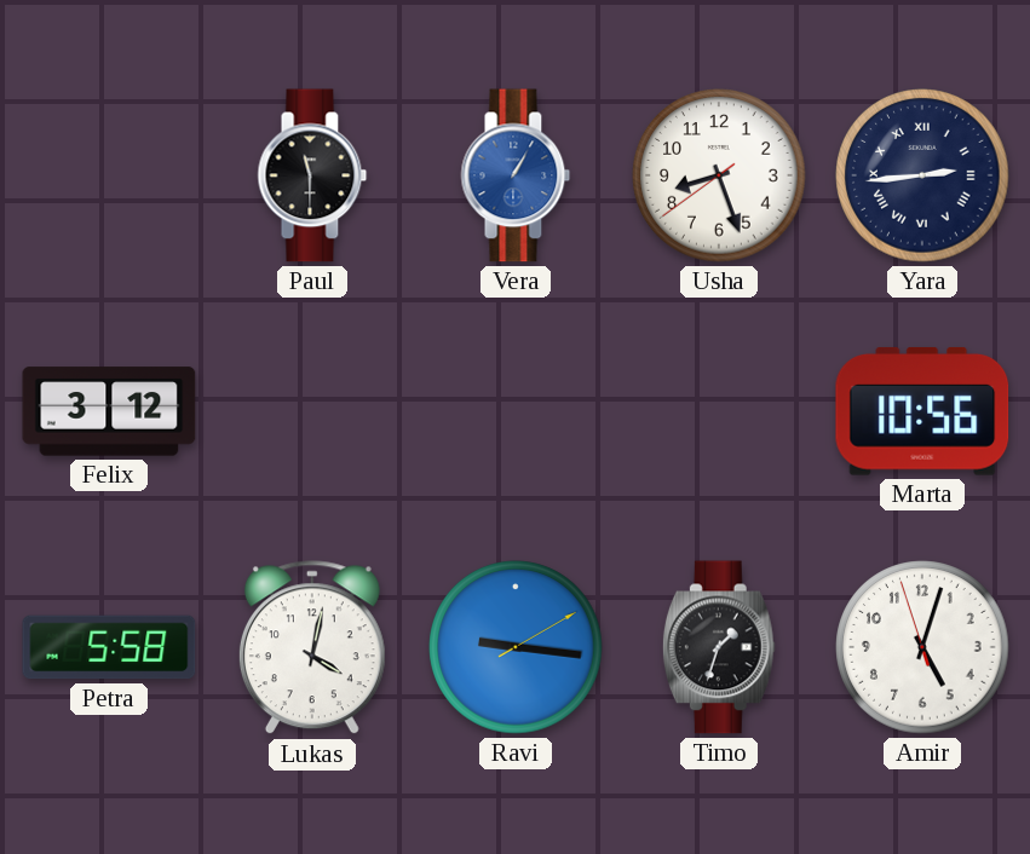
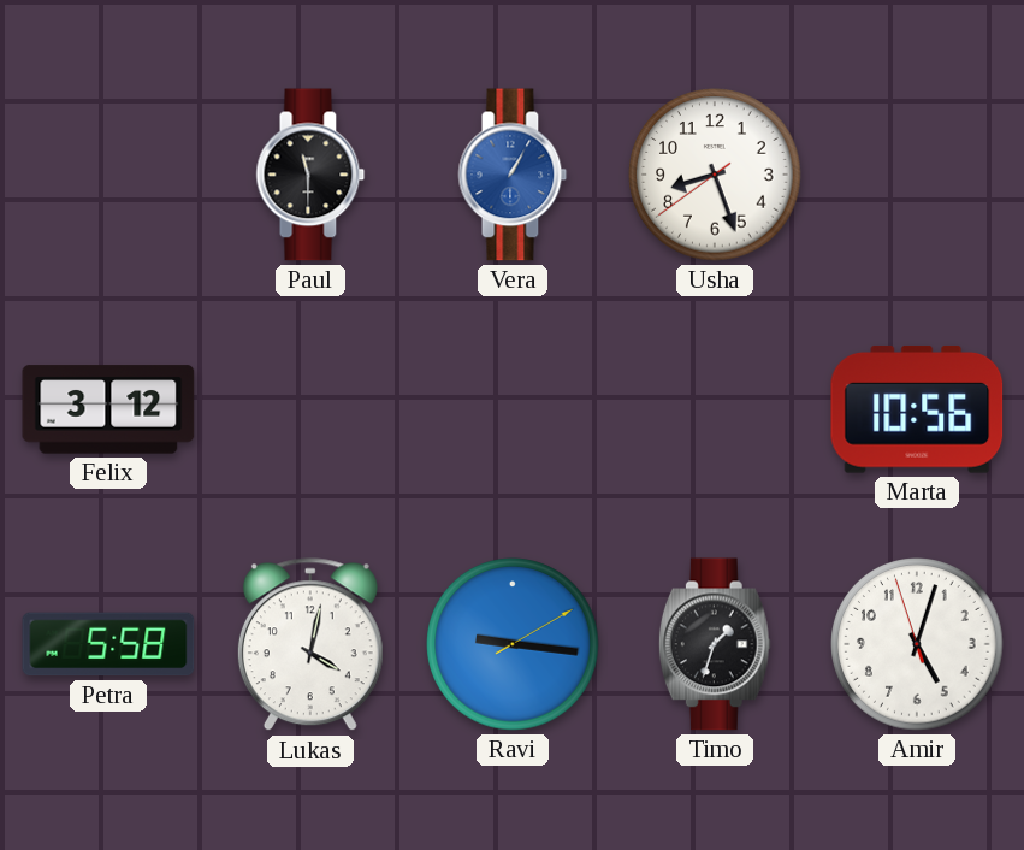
Yara: 2:44 -> none (922, 175)
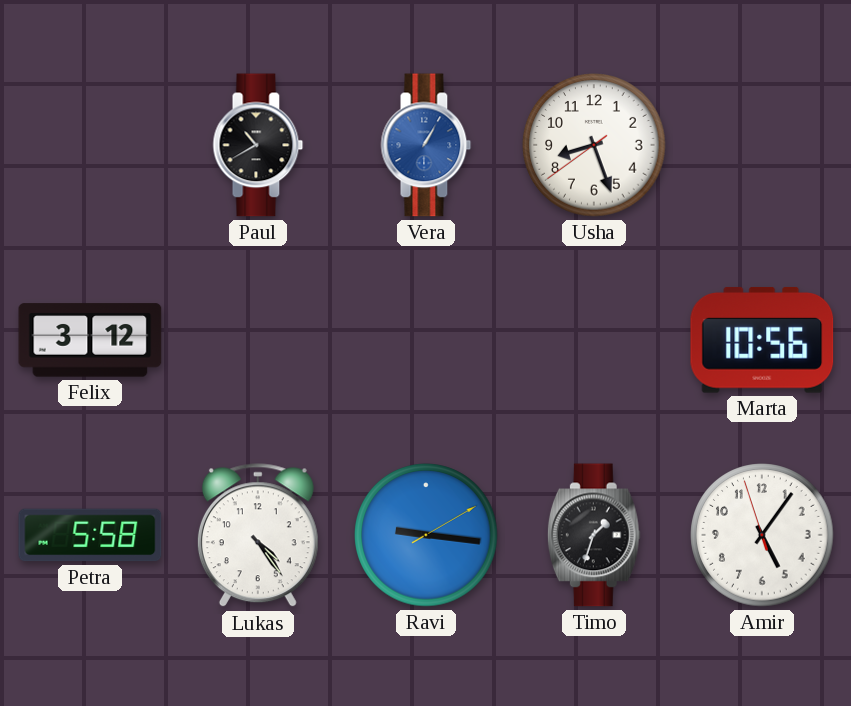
Paul: 11:30 -> 10:40 (258, 145)
Lukas: 4:02 -> 4:24 (258, 536)
Amir: 5:02 -> 5:05 (762, 535)
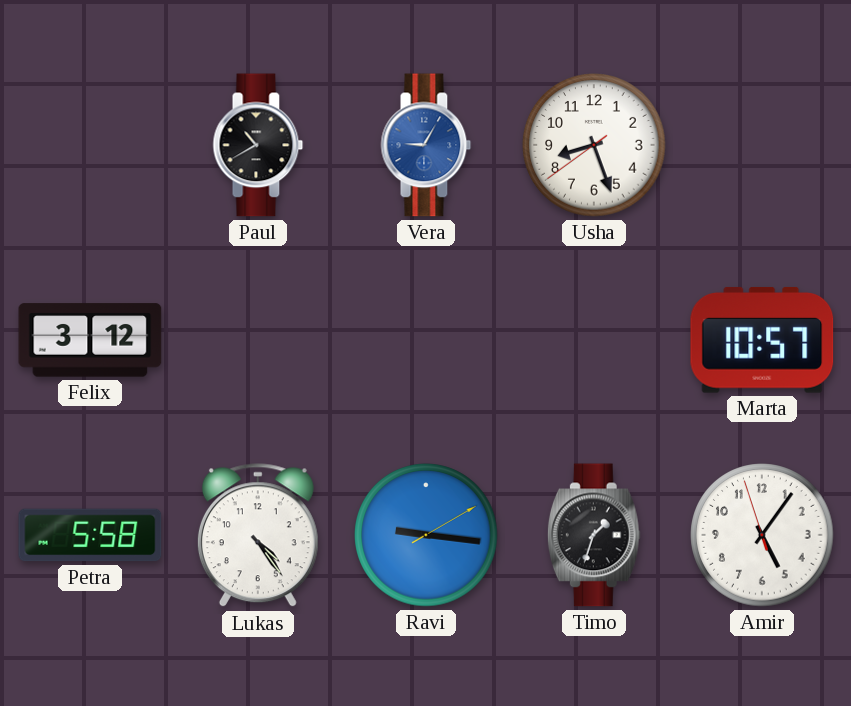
Vera: 1:05 -> 9:05 (426, 145)
Marta: 10:56 -> 10:57 (762, 340)
